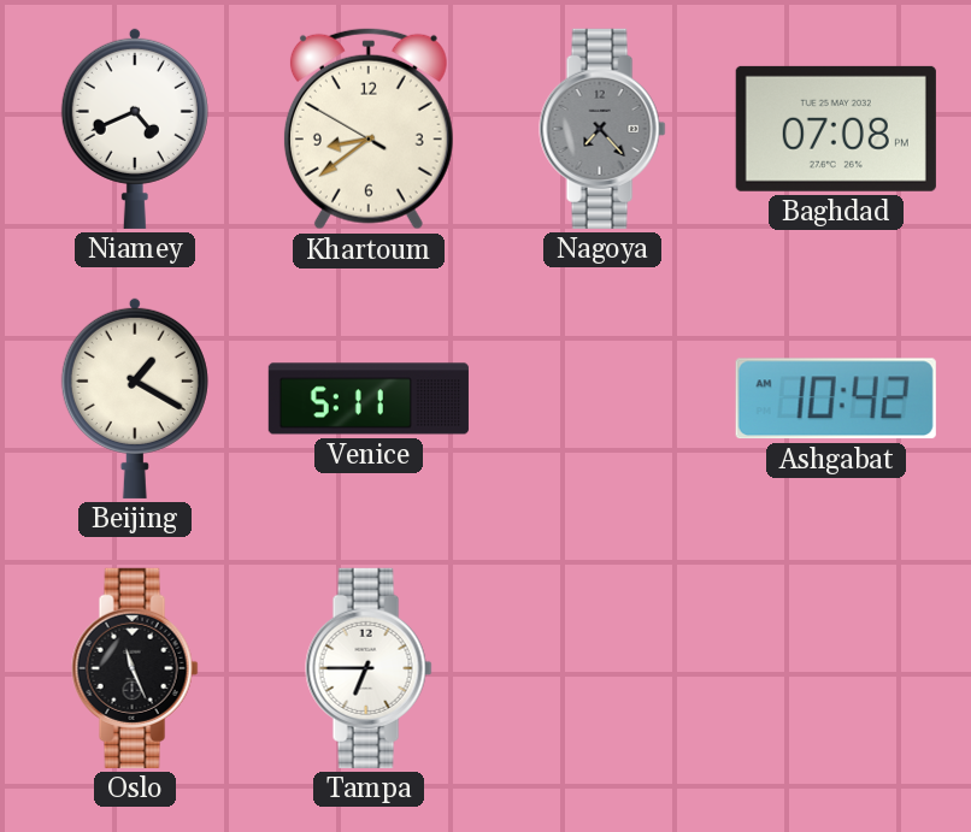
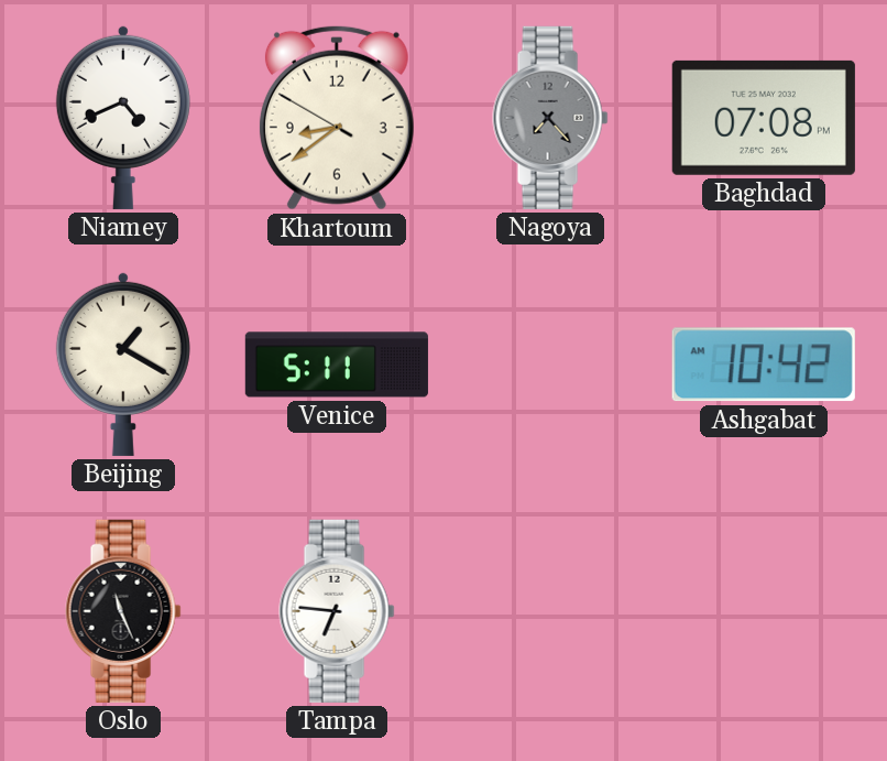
Tampa: 6:45 -> 6:46 (337, 611)
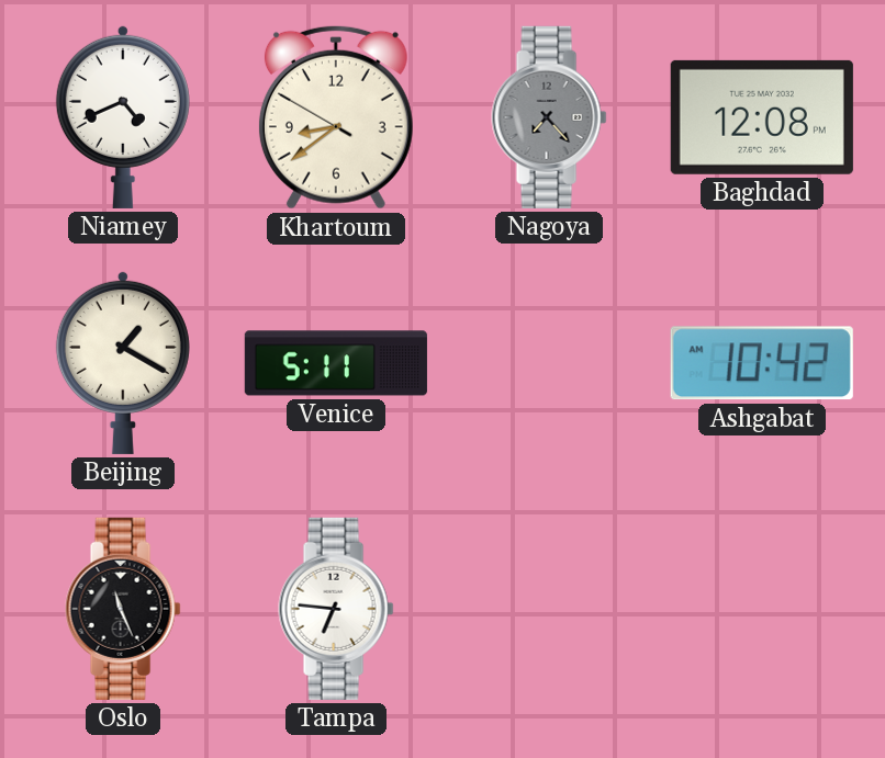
Baghdad: 07:08 -> 12:08 (762, 117)
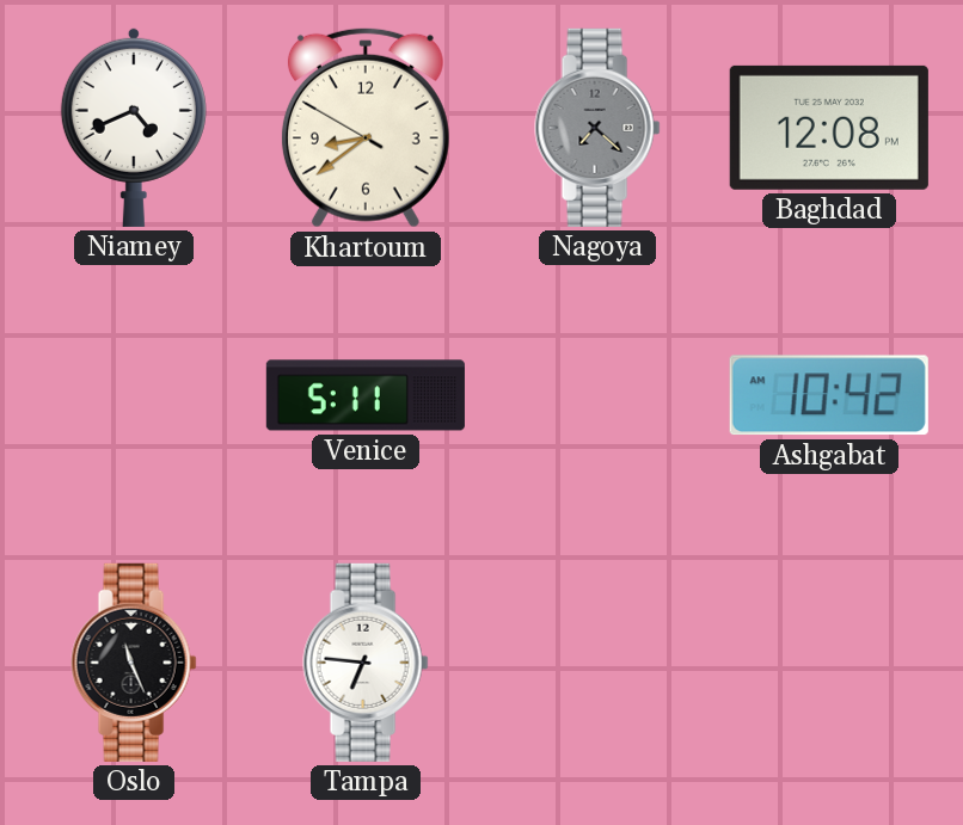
Nagoya: 7:23 -> 7:22 (597, 128)
Beijing: 1:20 -> none (123, 362)
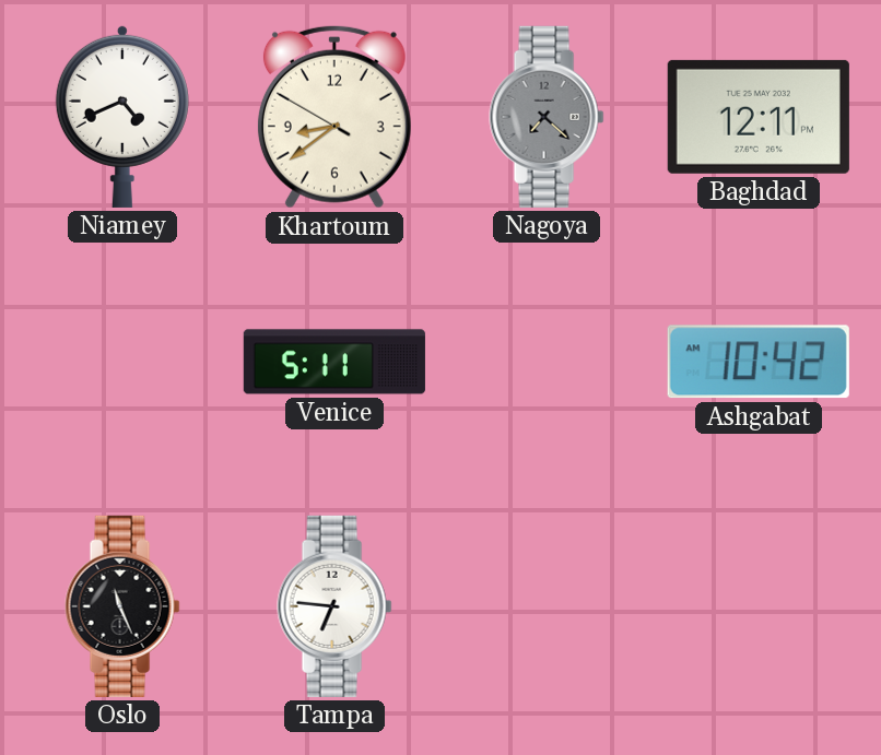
Baghdad: 12:08 -> 12:11 (759, 117)
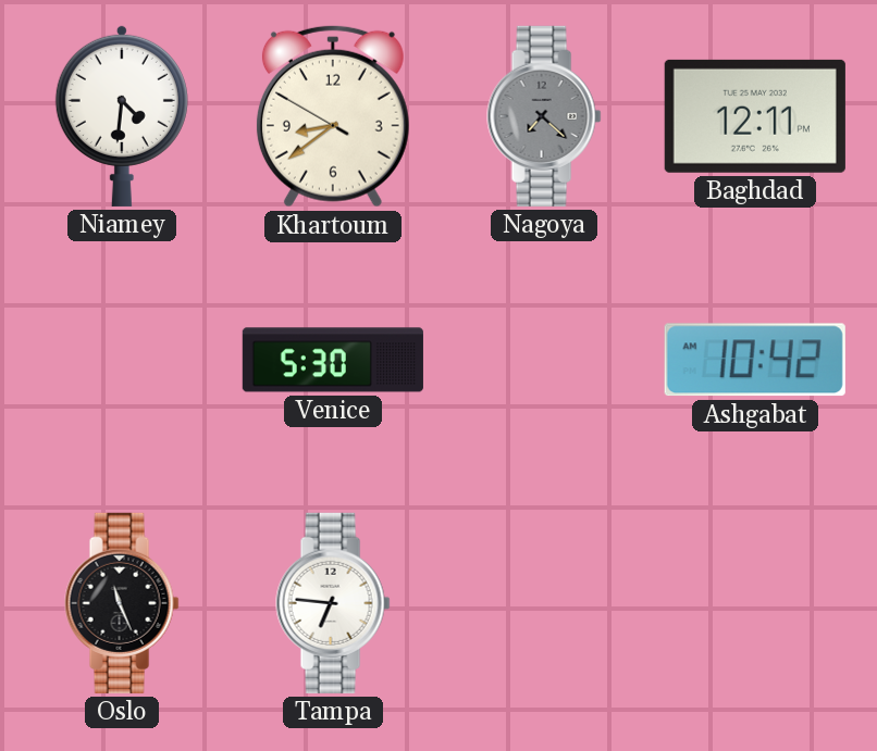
Niamey: 4:41 -> 4:31 (122, 115)
Venice: 5:11 -> 5:30 (333, 360)
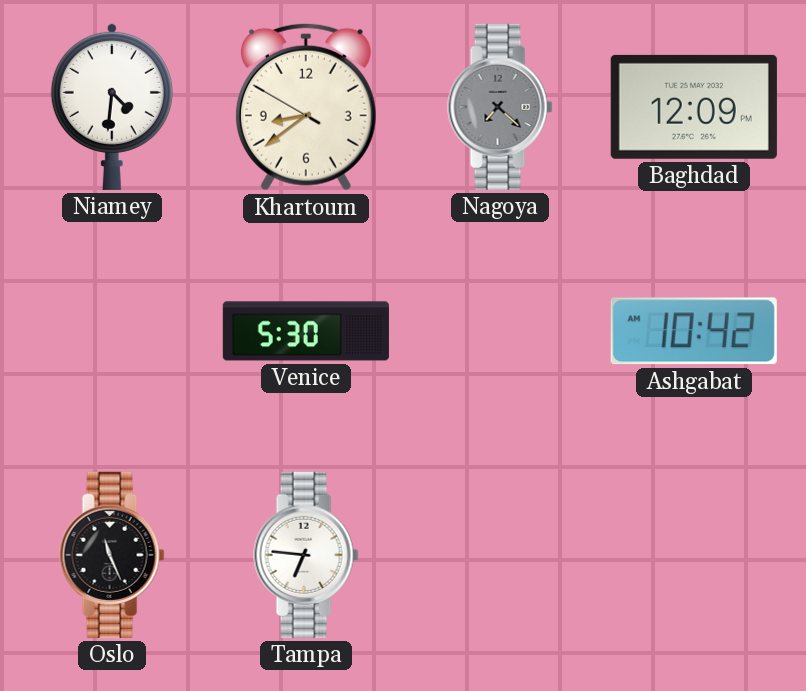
Baghdad: 12:11 -> 12:09 (694, 107)
